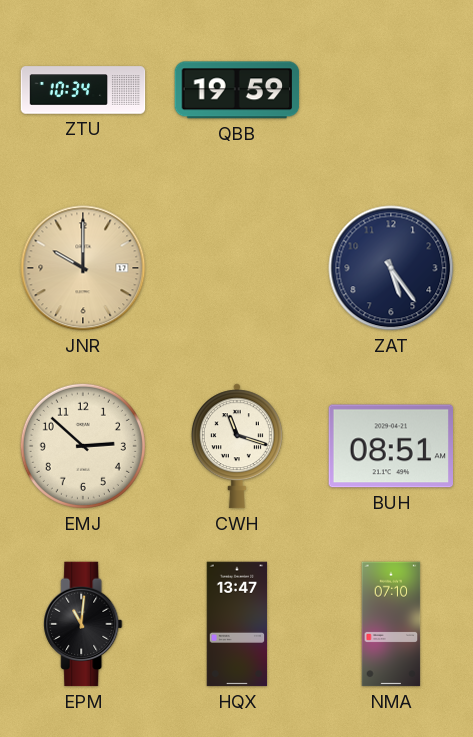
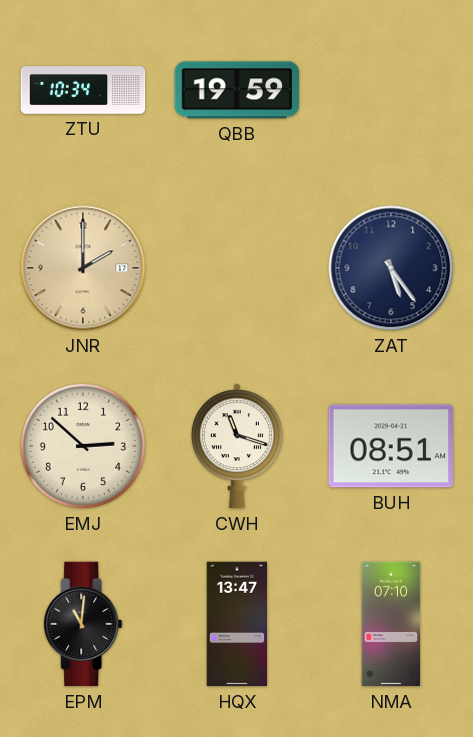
JNR: 10:00 -> 2:00 (83, 268)
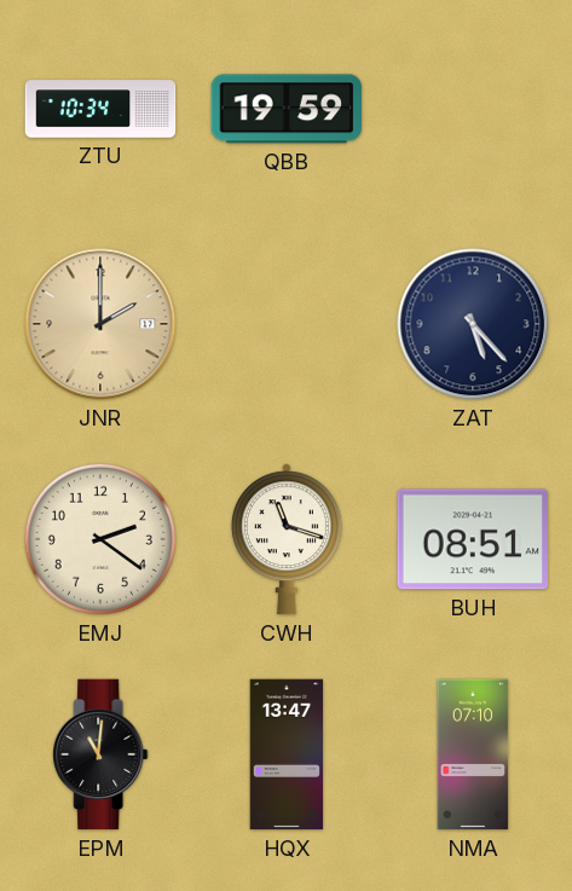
ZAT: 5:24 -> 5:23 (473, 324)
EMJ: 2:52 -> 2:21 (100, 539)
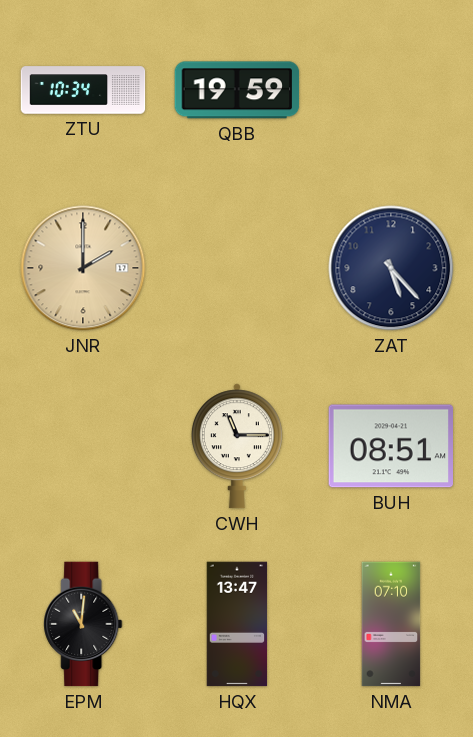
EMJ: 2:21 -> none (100, 539)
CWH: 11:18 -> 11:15 (237, 446)
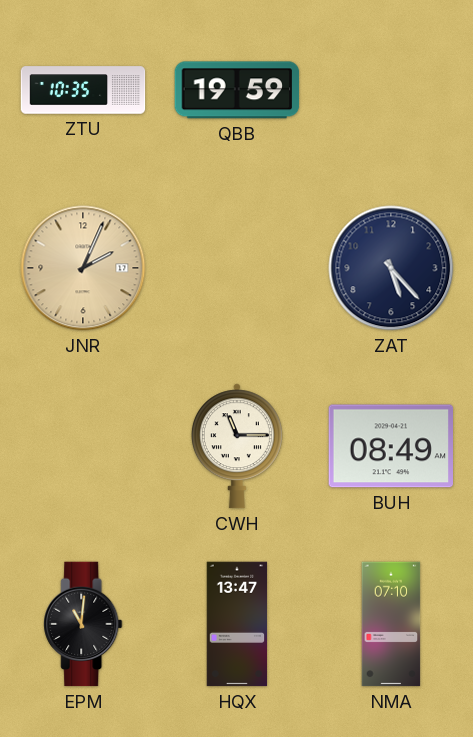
ZTU: 10:34 -> 10:35 (83, 90)
JNR: 2:00 -> 2:04 (83, 268)
BUH: 08:51 -> 08:49 (390, 446)
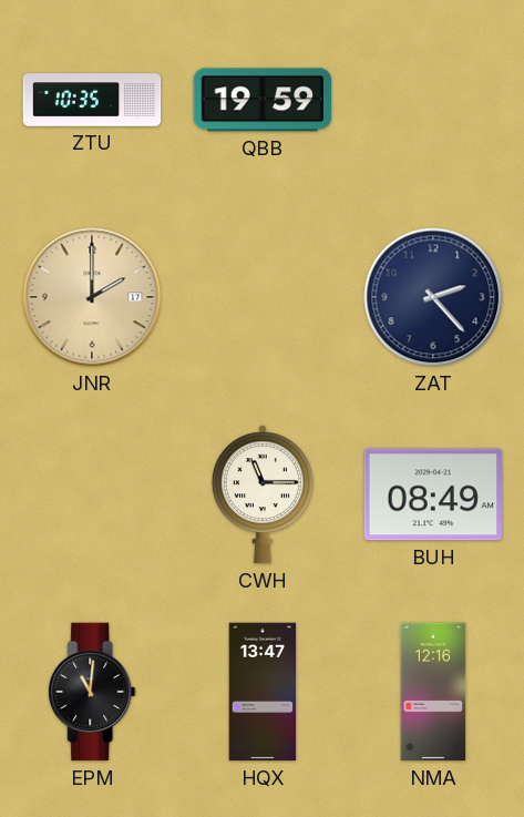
JNR: 2:04 -> 2:00 (92, 297)
ZAT: 5:23 -> 2:23 (433, 297)
NMA: 07:10 -> 12:16 (433, 692)
